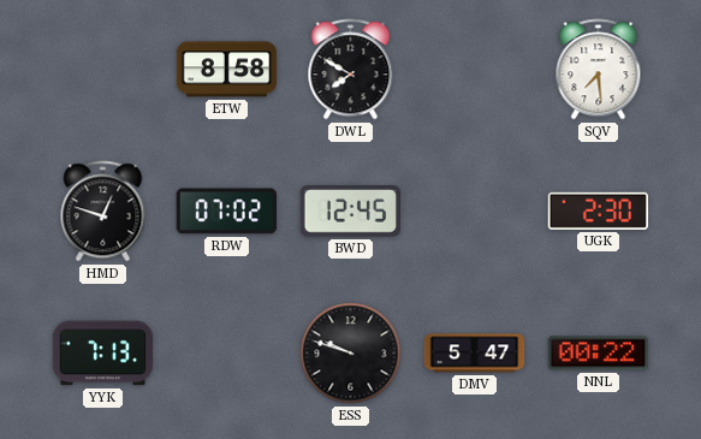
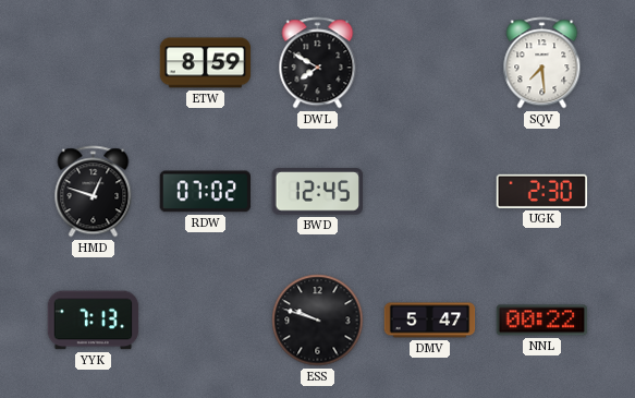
ETW: 8:58 -> 8:59 (206, 63)
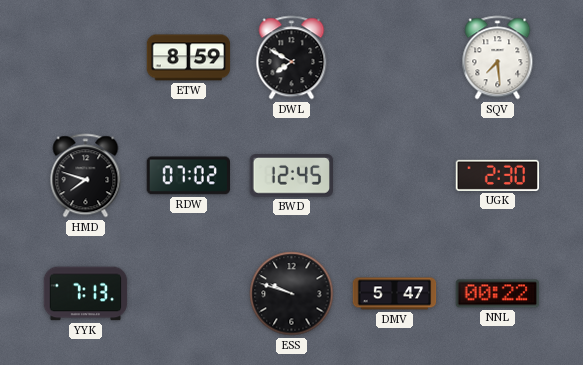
HMD: 12:48 -> 7:48 (86, 176)
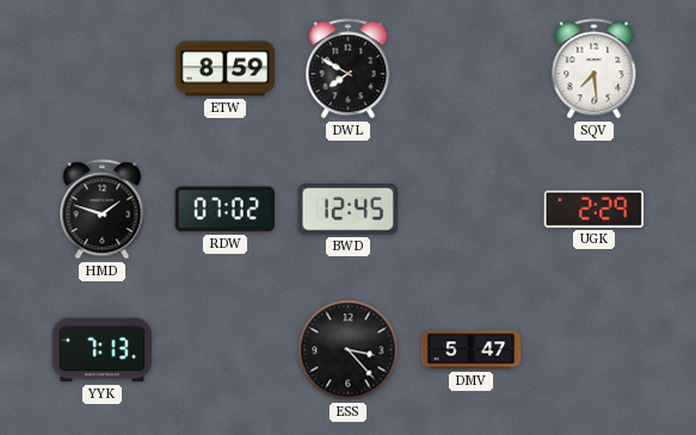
HMD: 7:48 -> 1:48 (103, 210)
UGK: 2:30 -> 2:29 (595, 209)
ESS: 9:48 -> 3:23 (349, 350)
NNL: 00:22 -> none (498, 294)
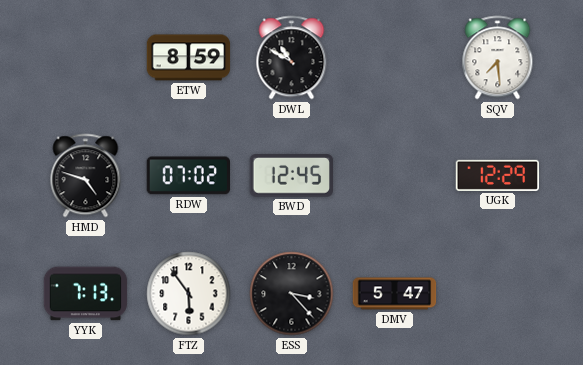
DWL: 7:50 -> 10:50 (292, 58)
HMD: 1:48 -> 4:48 (86, 176)
UGK: 2:29 -> 12:29 (498, 175)
FTZ: none -> 5:54 (189, 294)
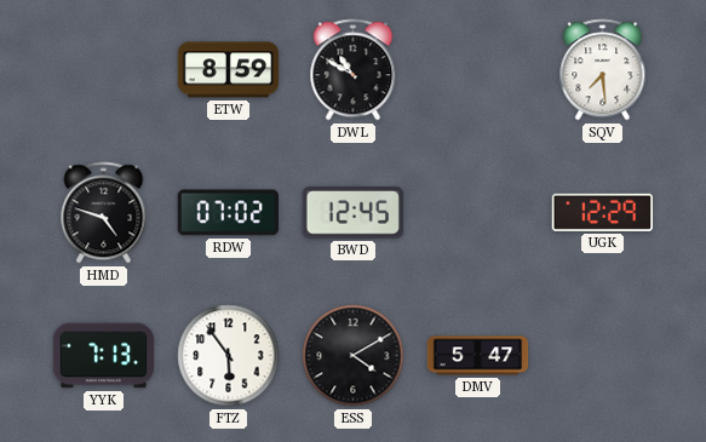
ESS: 3:23 -> 4:10 (354, 356)
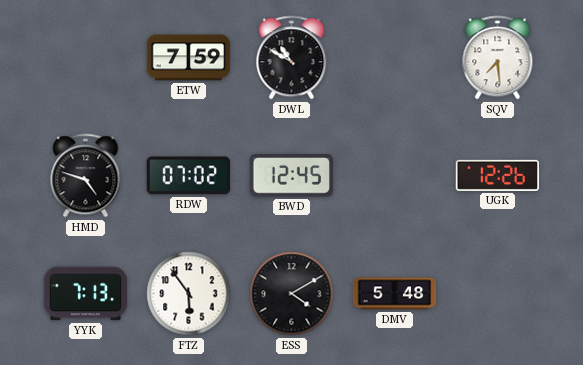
ETW: 8:59 -> 7:59 (189, 58)
UGK: 12:29 -> 12:26 (498, 175)
DMV: 5:47 -> 5:48 (395, 294)
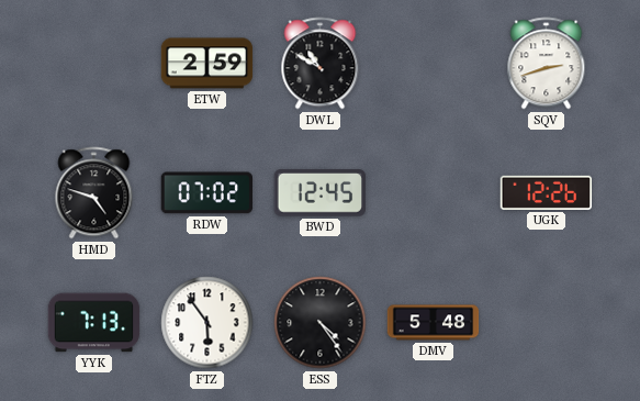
ETW: 7:59 -> 2:59 (207, 64)
SQV: 7:29 -> 2:42 (547, 64)
ESS: 4:10 -> 4:24 (321, 323)
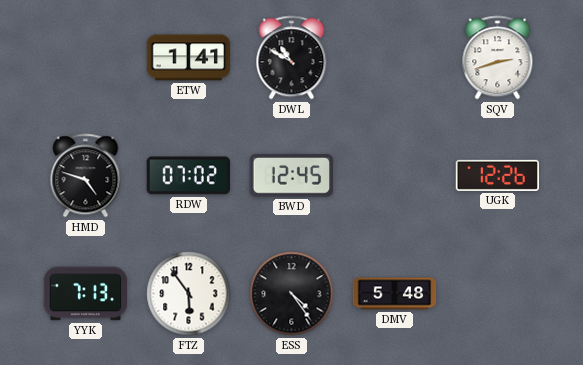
ETW: 2:59 -> 1:41 (189, 58)
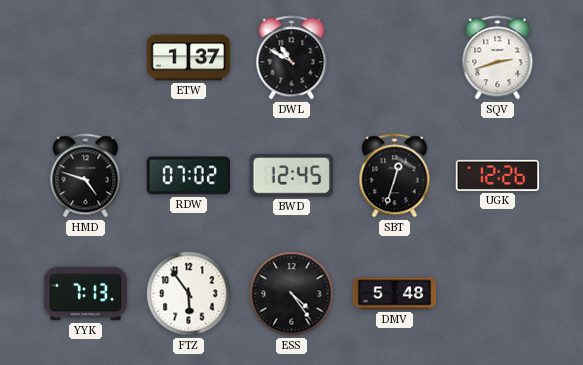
ETW: 1:41 -> 1:37 (189, 58)
SBT: none -> 12:33 (395, 176)
